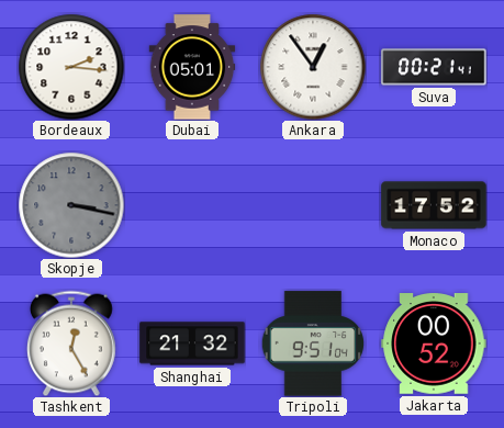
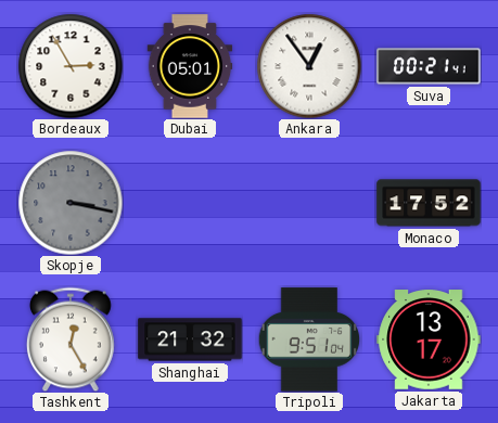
Bordeaux: 2:16 -> 2:55 (71, 66)
Jakarta: 00:52 -> 13:17 (429, 339)
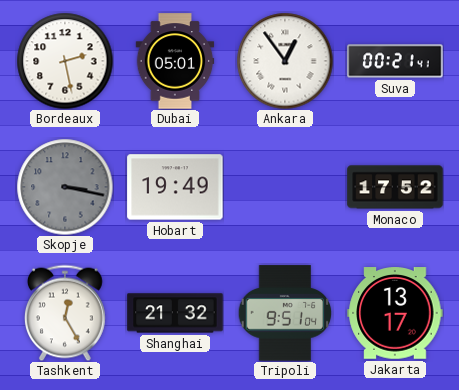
Bordeaux: 2:55 -> 2:28 (65, 61)
Hobart: none -> 19:49 (175, 187)
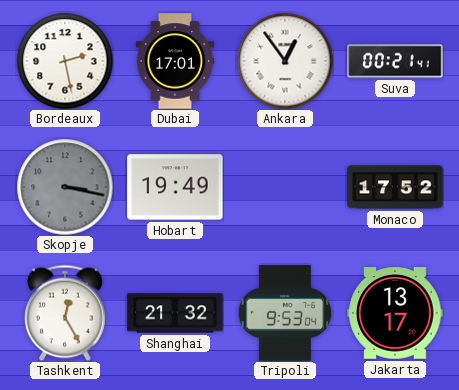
Dubai: 05:01 -> 17:01 (175, 61)
Tripoli: 9:51 -> 9:53 (285, 313)
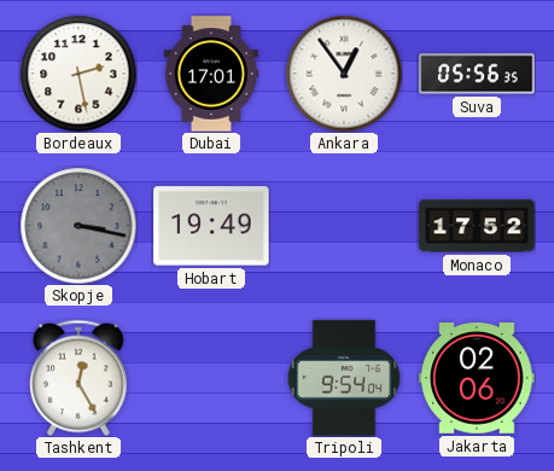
Suva: 00:21 -> 05:56 (477, 74)
Shanghai: 21:32 -> none (175, 313)
Tripoli: 9:53 -> 9:54 (344, 378)
Jakarta: 13:17 -> 02:06 (477, 378)
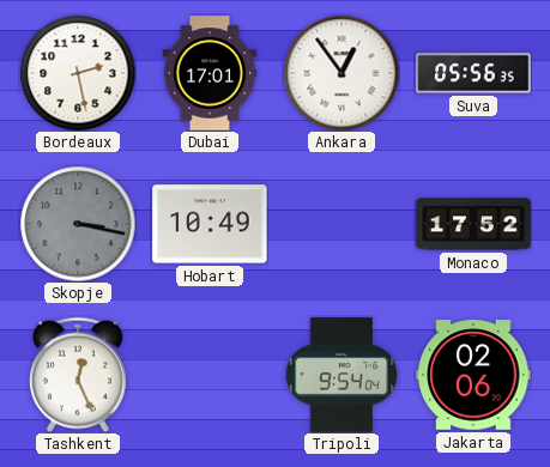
Hobart: 19:49 -> 10:49 (210, 224)
Tashkent: 12:25 -> 12:26 (79, 375)
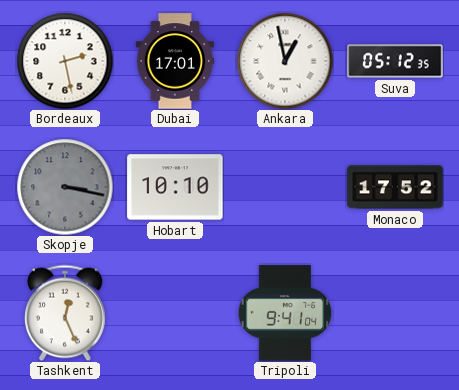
Ankara: 12:54 -> 12:58 (285, 61)
Suva: 05:56 -> 05:12 (395, 61)
Hobart: 10:49 -> 10:10 (175, 187)
Tripoli: 9:54 -> 9:41 (285, 313)
Jakarta: 02:06 -> none (473, 375)
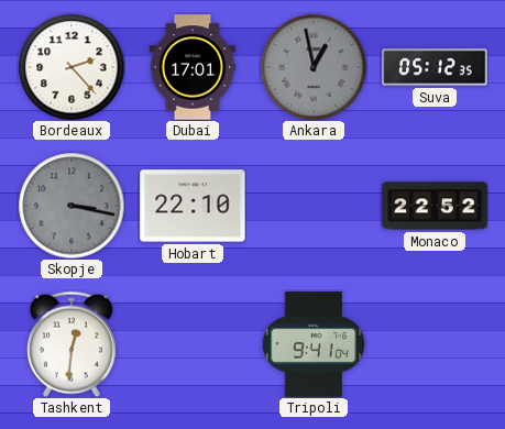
Bordeaux: 2:28 -> 2:23 (72, 67)
Ankara dial: white -> grey (314, 67)
Hobart: 10:10 -> 22:10 (193, 206)
Monaco: 17:52 -> 22:52 (435, 206)
Tashkent: 12:26 -> 12:31 (73, 344)
